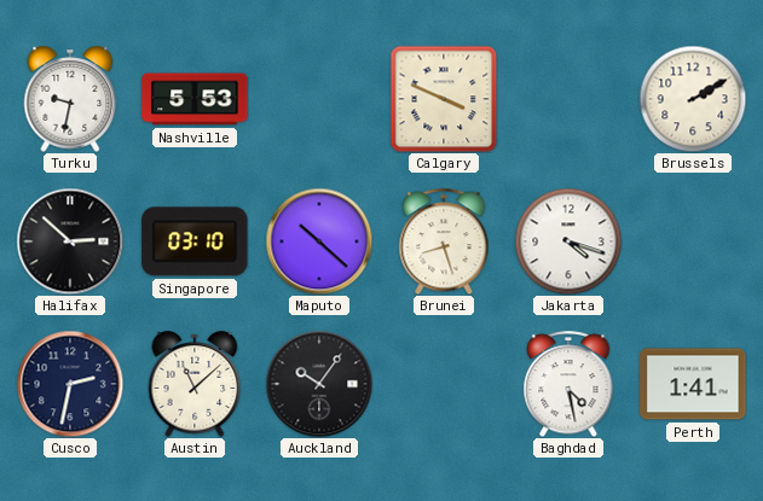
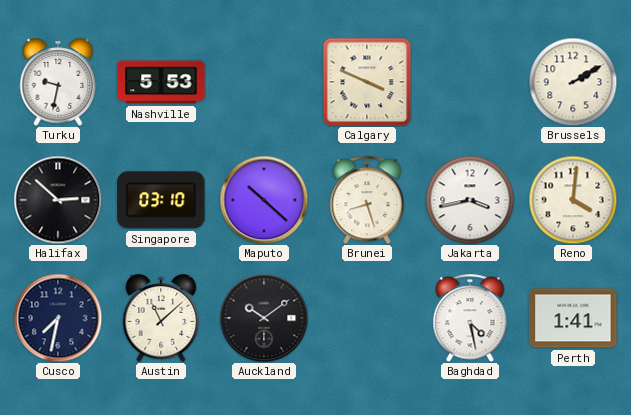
Jakarta: 4:18 -> 3:43 (470, 200)
Reno: none -> 4:01 (573, 200)
Cusco: 2:32 -> 7:32 (58, 318)
Auckland: 10:06 -> 10:09 (264, 318)
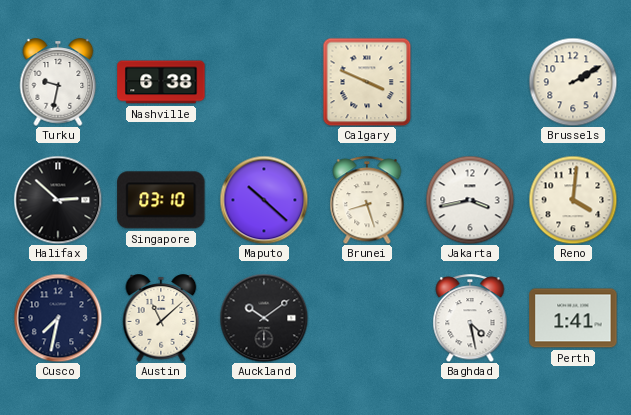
Nashville: 5:53 -> 6:38 (161, 82)
